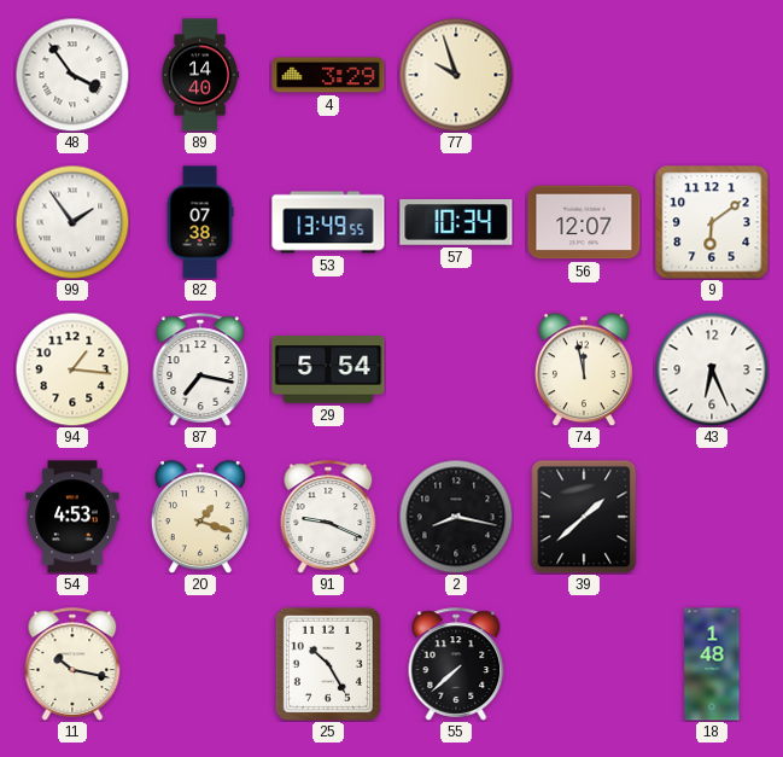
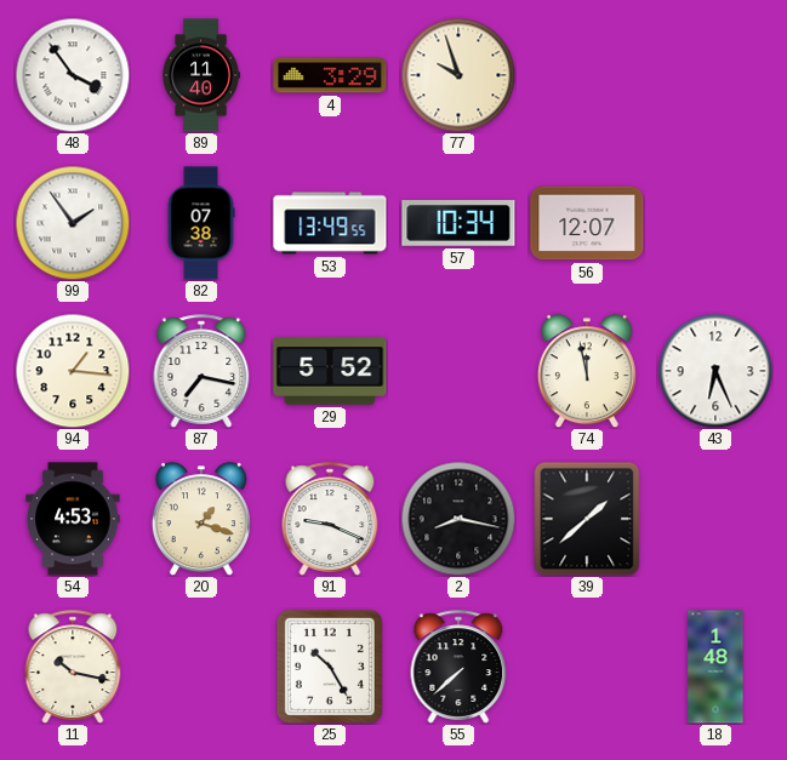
89: 14:40 -> 11:40 (200, 75)
9: 6:09 -> none (712, 222)
29: 5:54 -> 5:52 (330, 371)
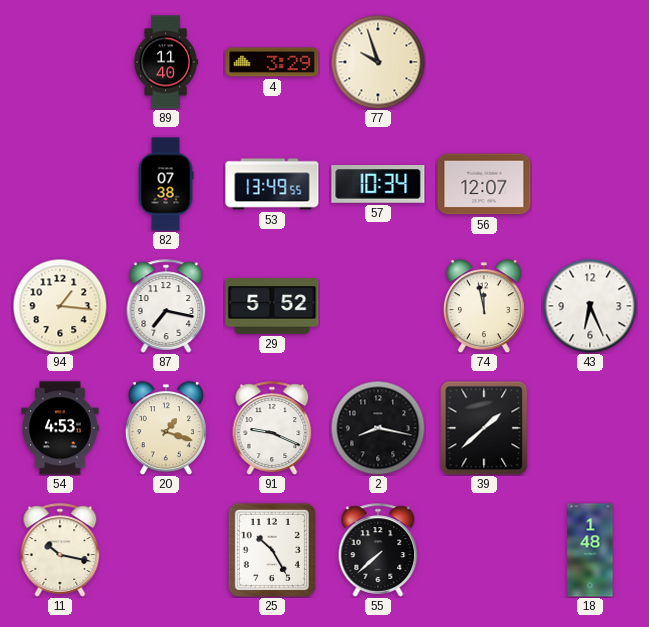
48: 3:54 -> none (73, 75)
99: 1:54 -> none (73, 223)
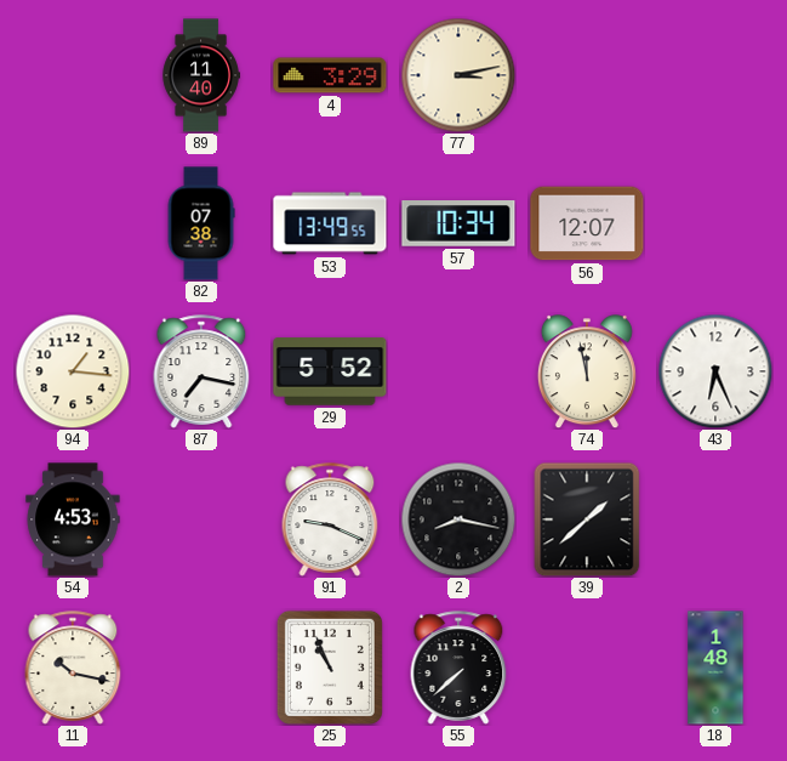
77: 9:57 -> 3:13 (458, 75)
20: 1:18 -> none (166, 428)
25: 10:25 -> 10:56 (330, 668)
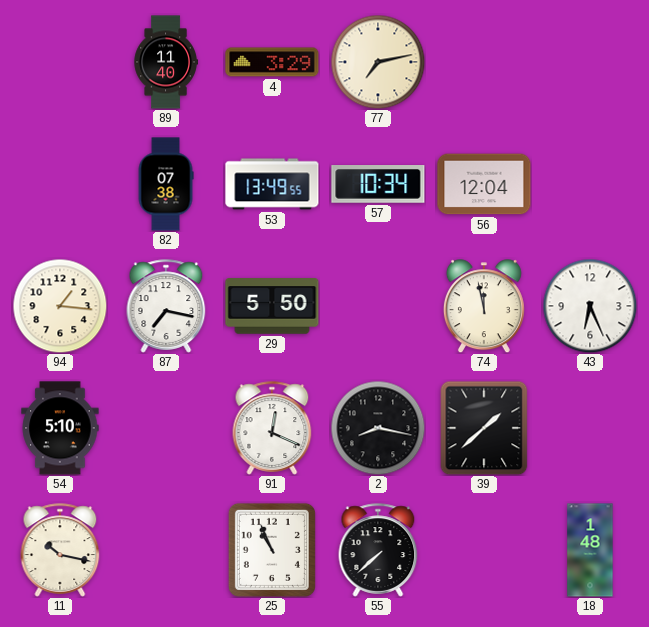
77: 3:13 -> 7:13 (378, 62)
56: 12:07 -> 12:04 (484, 184)
29: 5:52 -> 5:50 (272, 306)
54: 4:53 -> 5:10 (60, 428)
91: 9:19 -> 12:19 (272, 428)
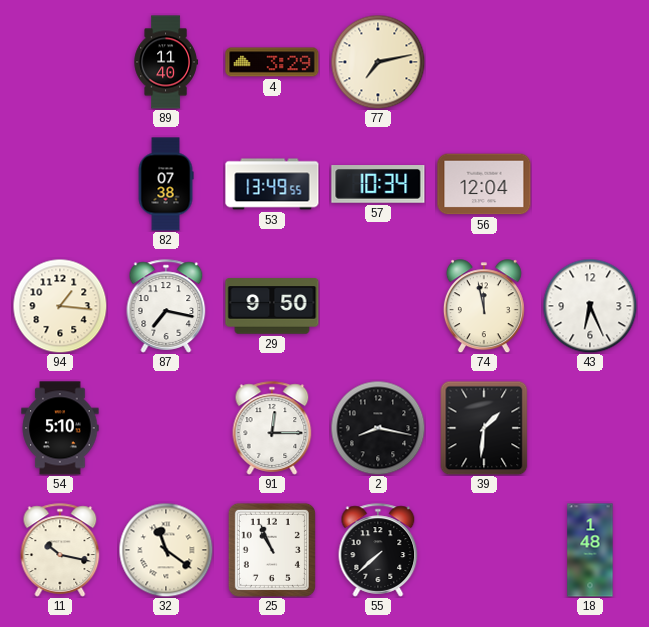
29: 5:50 -> 9:50 (272, 306)
91: 12:19 -> 12:15 (272, 428)
39: 1:38 -> 1:31 (484, 428)
32: none -> 11:21 (166, 550)
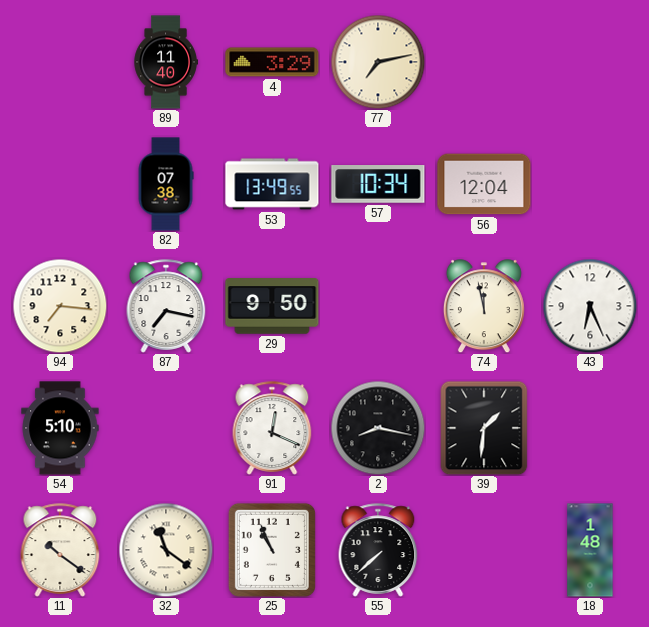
94: 1:16 -> 7:16 (60, 306)
91: 12:15 -> 12:19 (272, 428)
11: 10:17 -> 10:21 (60, 550)
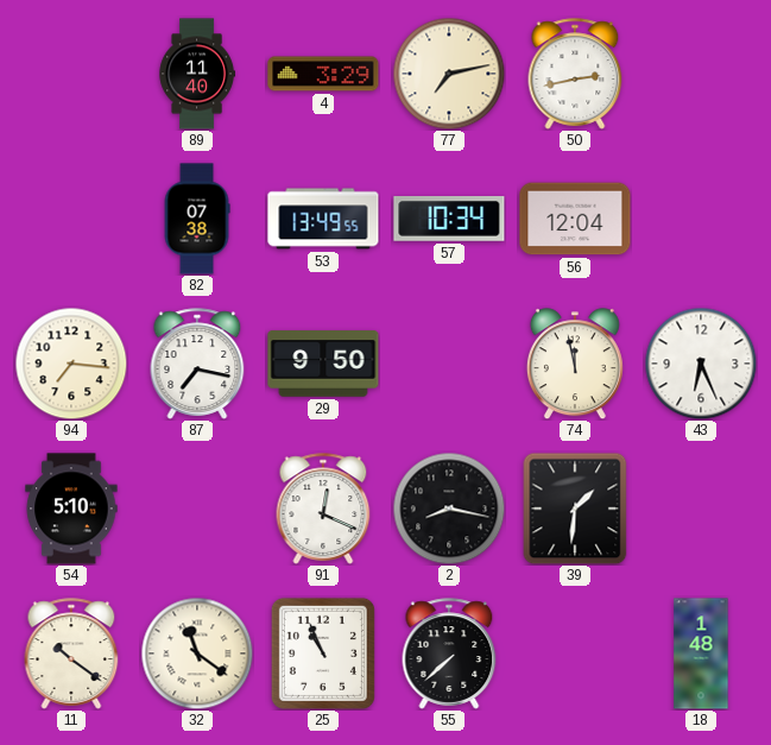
50: none -> 2:43 (575, 74)
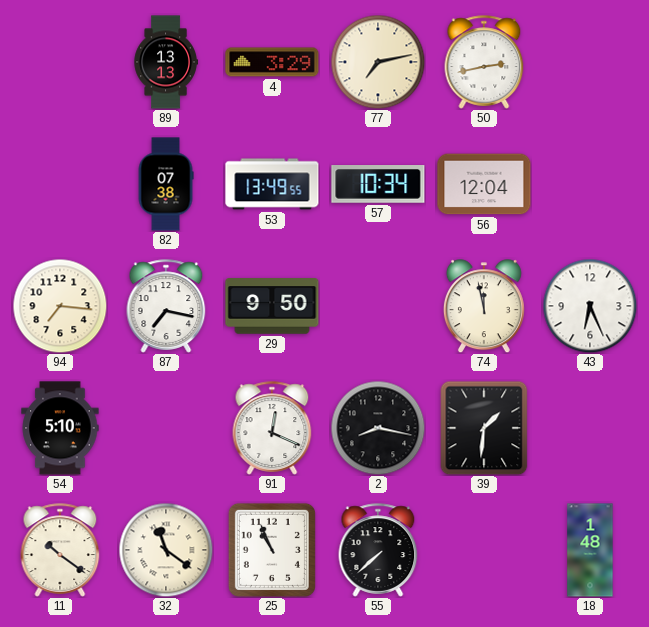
89: 11:40 -> 13:13 (165, 62)
